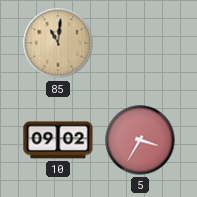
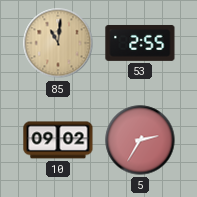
53: none -> 2:55 (140, 43)
5: 3:35 -> 2:35 (140, 140)
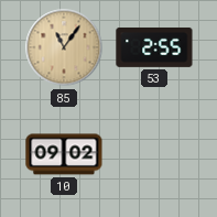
85: 11:01 -> 11:06 (64, 47)
5: 2:35 -> none (140, 140)
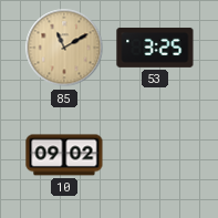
85: 11:06 -> 11:10 (64, 48)
53: 2:55 -> 3:25 (155, 48)
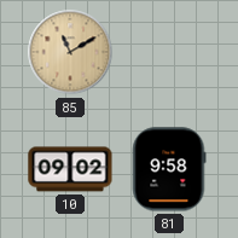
53: 3:25 -> none (155, 48)
81: none -> 9:58 (169, 169)
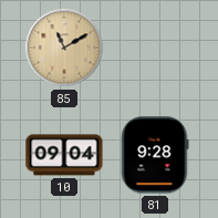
10: 09:02 -> 09:04 (64, 155)
81: 9:58 -> 9:28 (155, 155)
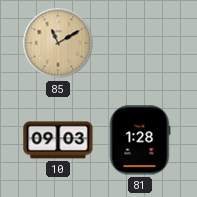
10: 09:04 -> 09:03 (58, 140)
81: 9:28 -> 1:28 (140, 140)
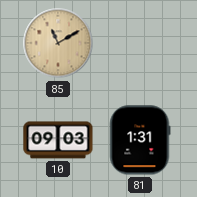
81: 1:28 -> 1:31 (140, 140)
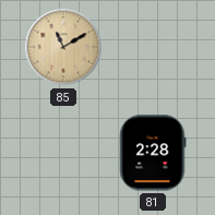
10: 09:03 -> none (58, 140)
81: 1:31 -> 2:28 (153, 153)
